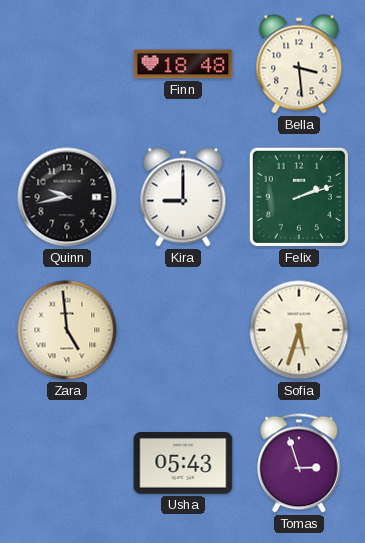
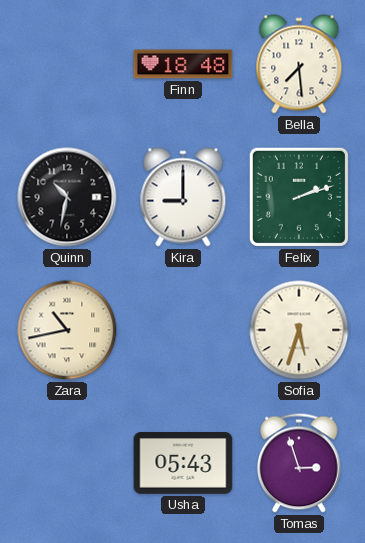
Bella: 3:29 -> 7:29 (299, 64)
Quinn: 9:43 -> 10:32 (67, 197)
Zara: 4:59 -> 10:43 (67, 330)
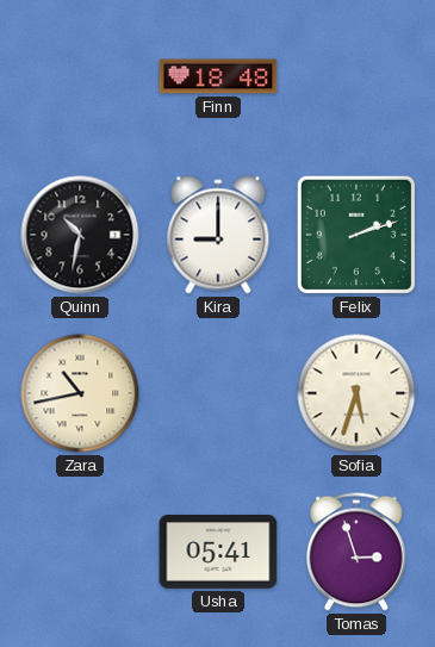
Bella: 7:29 -> none (299, 64)
Usha: 05:43 -> 05:41 (218, 553)
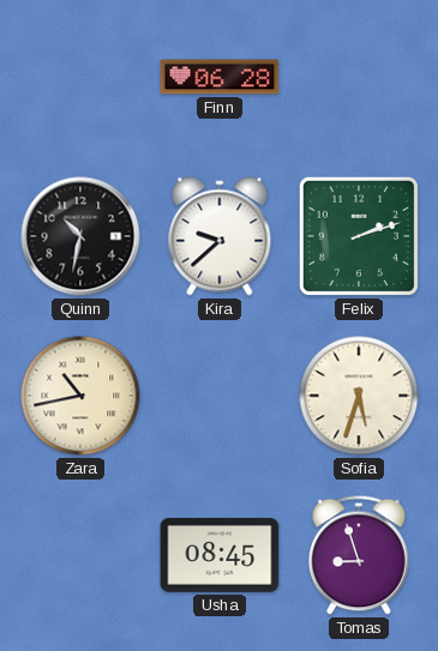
Finn: 18:48 -> 06:28 (220, 77)
Kira: 9:00 -> 9:38 (220, 236)
Usha: 05:41 -> 08:45 (220, 556)
Tomas: 2:57 -> 8:57 (360, 555)
